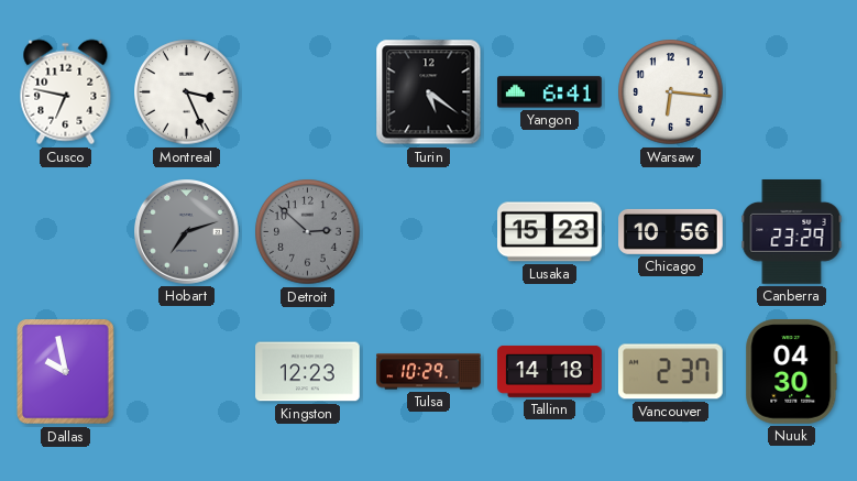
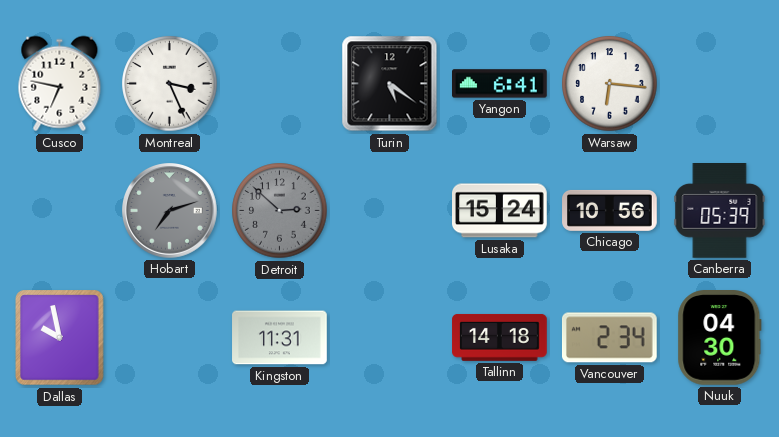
Lusaka: 15:23 -> 15:24 (500, 211)
Canberra: 23:29 -> 05:39 (720, 211)
Kingston: 12:23 -> 11:31 (280, 338)
Tulsa: 10:29 -> none (429, 372)
Vancouver: 2:37 -> 2:34 (609, 338)
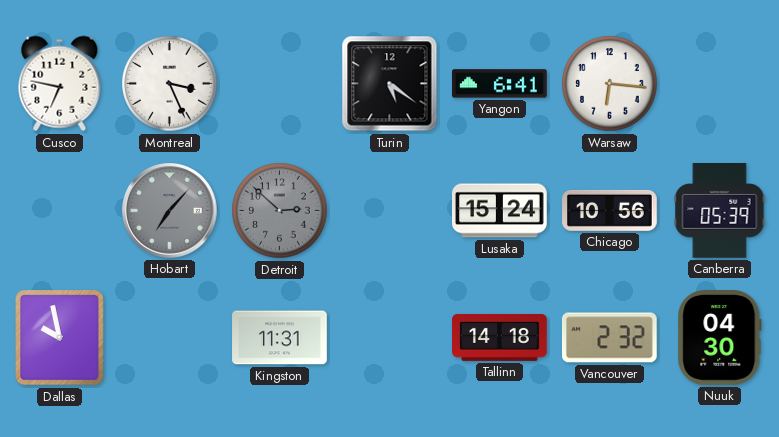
Hobart: 7:12 -> 7:07 (170, 211)
Vancouver: 2:34 -> 2:32 (609, 338)
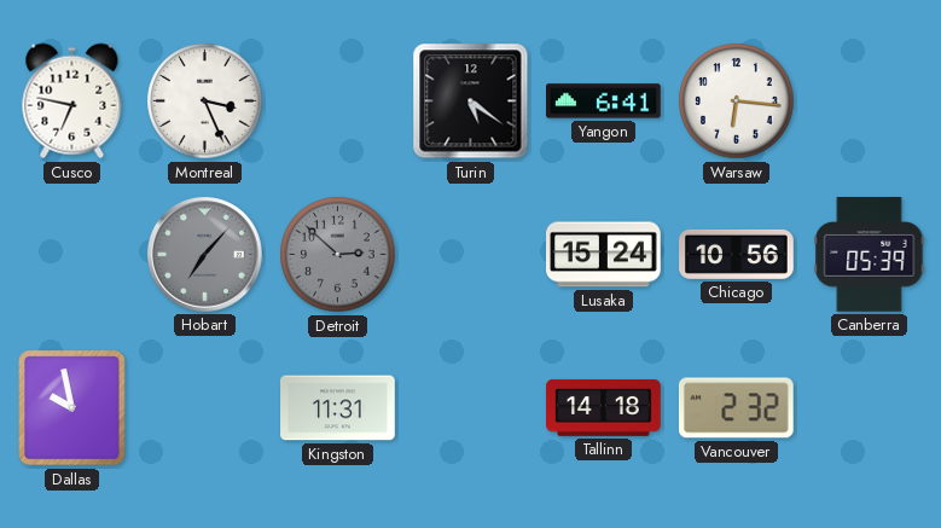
Nuuk: 04:30 -> none (720, 338)
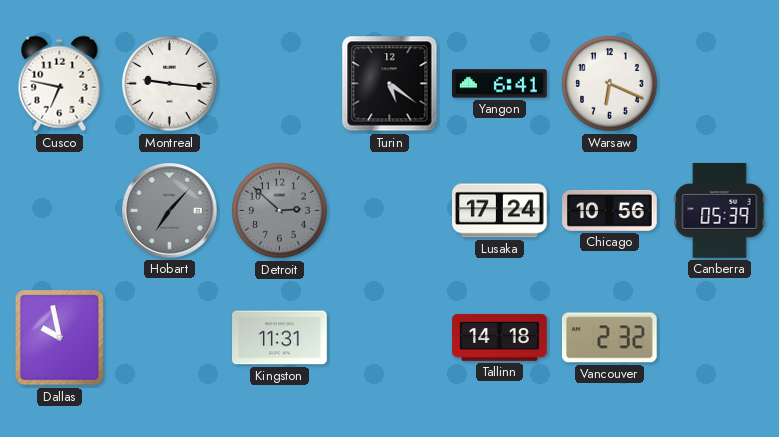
Montreal: 3:26 -> 9:16 (170, 84)
Warsaw: 6:16 -> 6:19 (610, 84)
Lusaka: 15:24 -> 17:24 (500, 211)
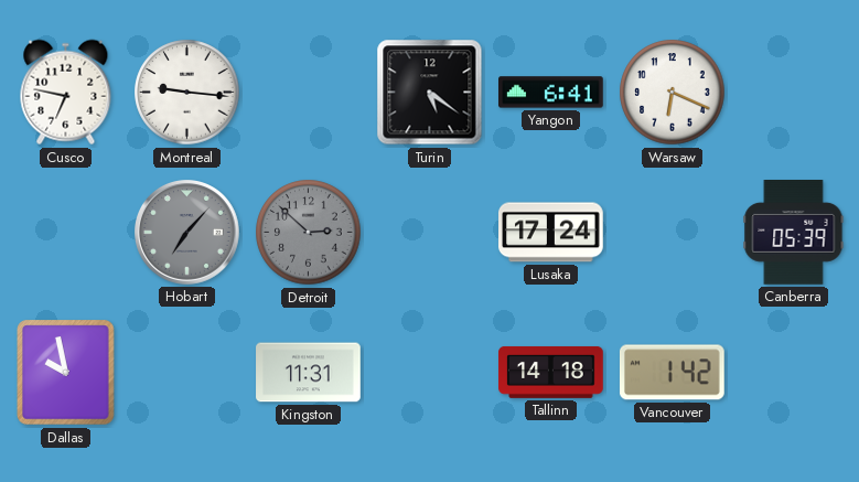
Chicago: 10:56 -> none (610, 210)
Vancouver: 2:32 -> 1:42 (672, 373)
